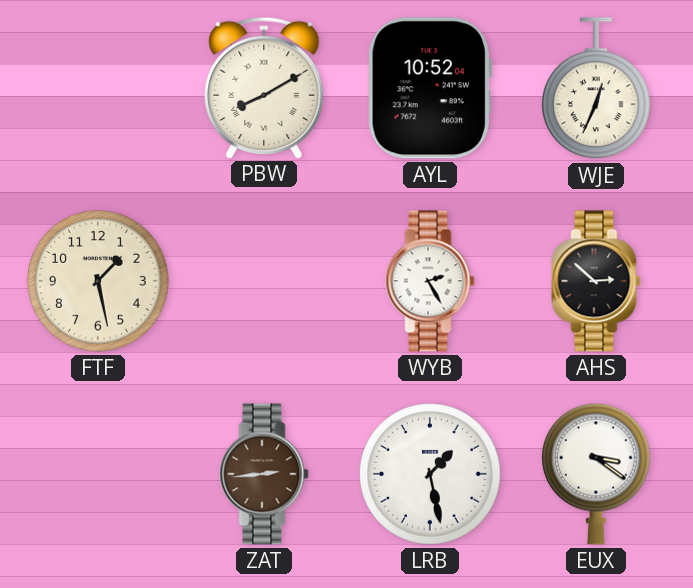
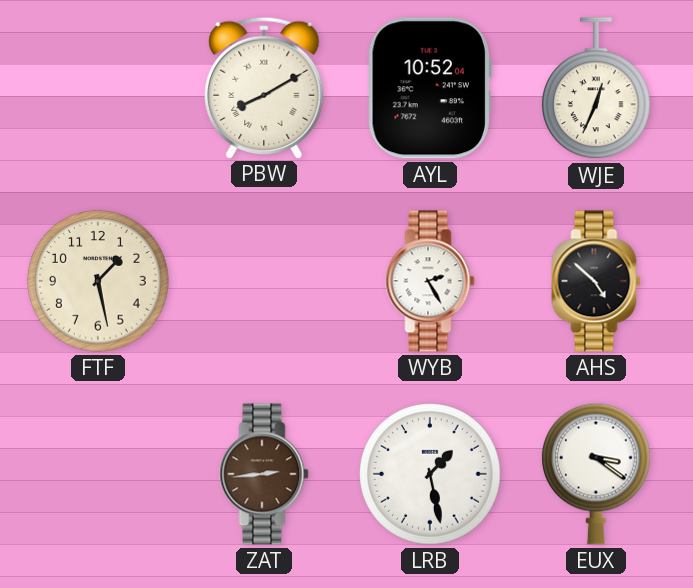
AHS: 2:52 -> 4:52 (596, 281)
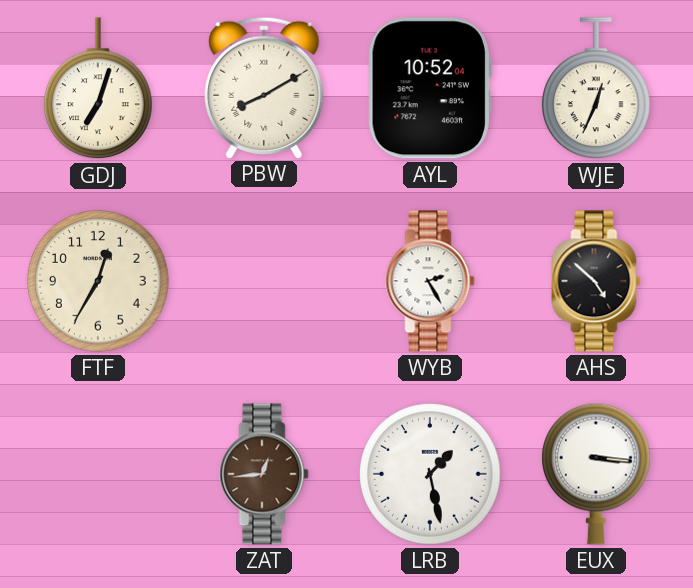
GDJ: none -> 7:03 (99, 89)
FTF: 1:28 -> 12:35 (98, 281)
ZAT: 2:44 -> 12:44 (264, 474)
EUX: 3:21 -> 3:16 (597, 474)
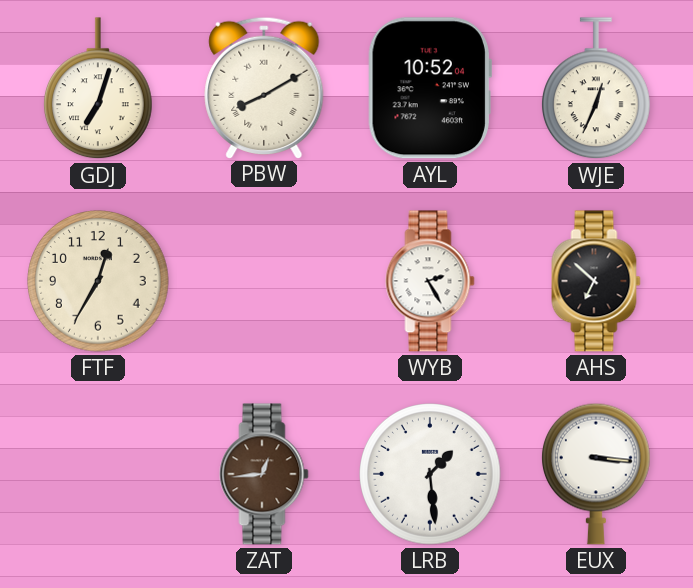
AHS: 4:52 -> 6:52 (596, 281)
LRB: 1:28 -> 1:29 (430, 474)
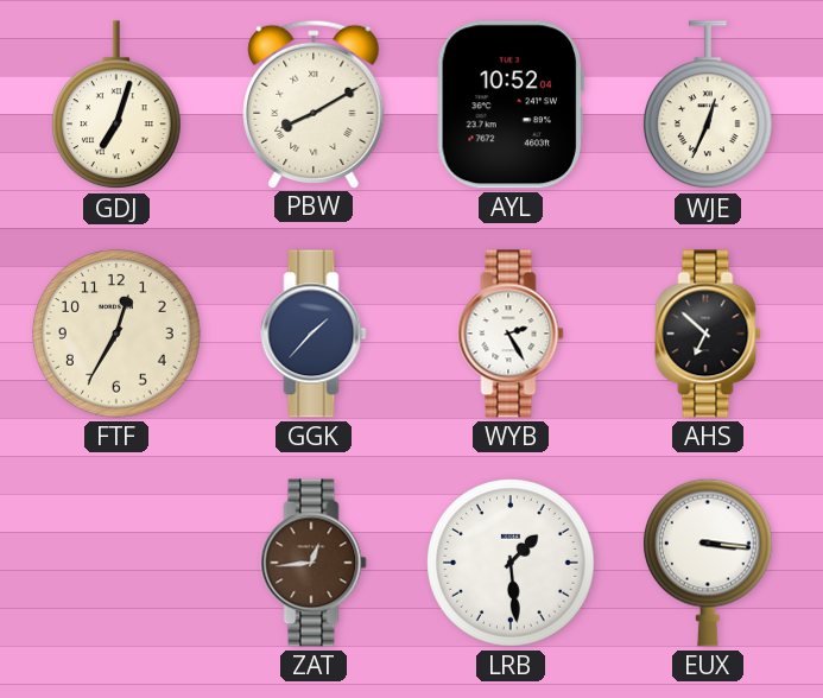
GGK: none -> 1:37 (314, 334)
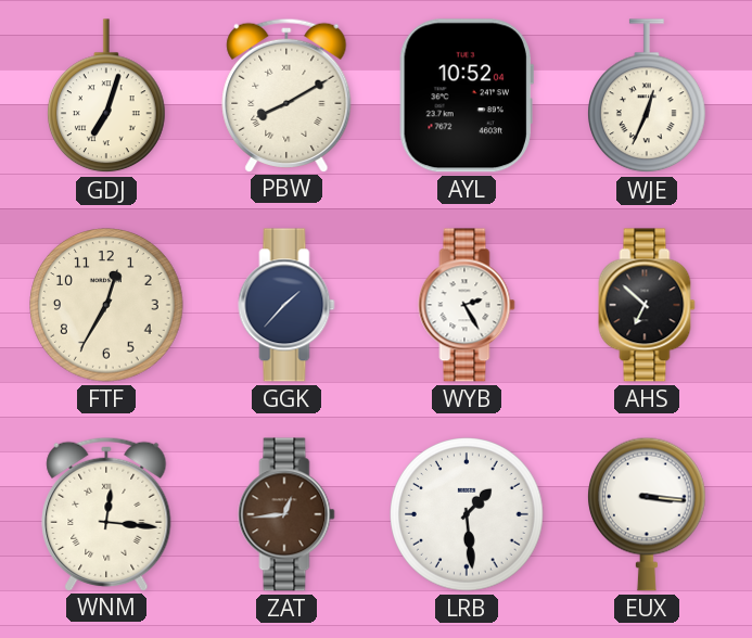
WNM: none -> 12:16 (106, 513)
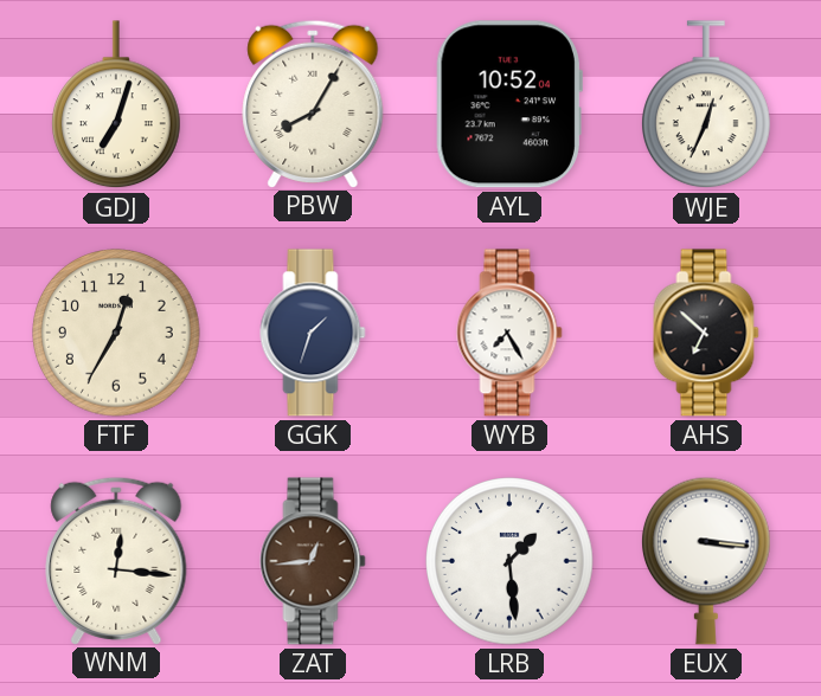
PBW: 8:10 -> 8:05 (313, 103)
GGK: 1:37 -> 1:33 (313, 333)
WYB: 2:25 -> 7:25 (509, 333)
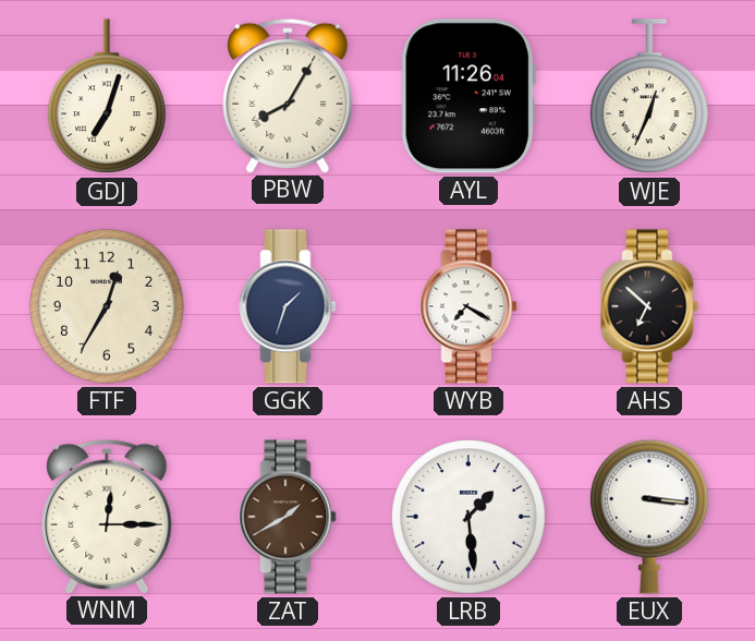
AYL: 10:52 -> 11:26 (468, 96)
WYB: 7:25 -> 7:20 (468, 306)
WNM: 12:16 -> 12:15 (107, 516)
ZAT: 12:44 -> 1:40 (288, 517)
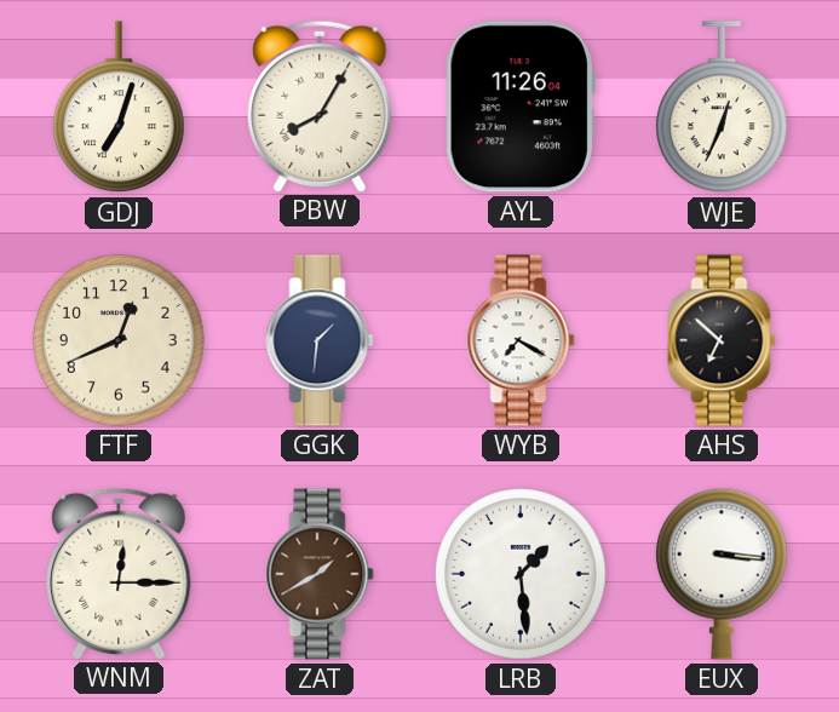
FTF: 12:35 -> 12:41 (119, 340)
GGK: 1:33 -> 1:31 (320, 340)
